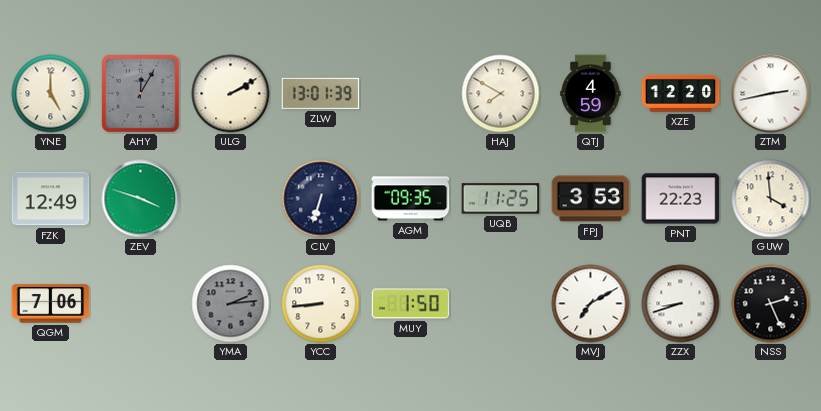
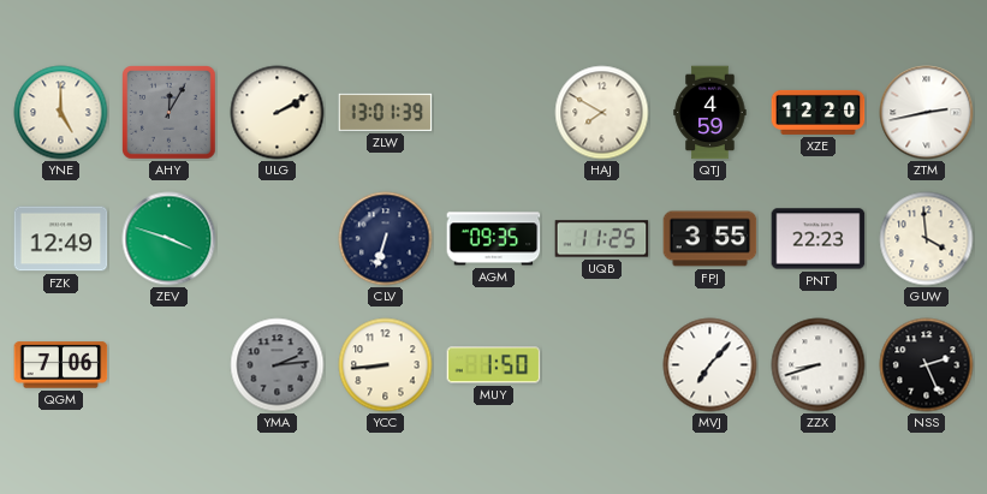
FPJ: 3:53 -> 3:55 (710, 239)
MVJ: 7:10 -> 7:07 (710, 365)
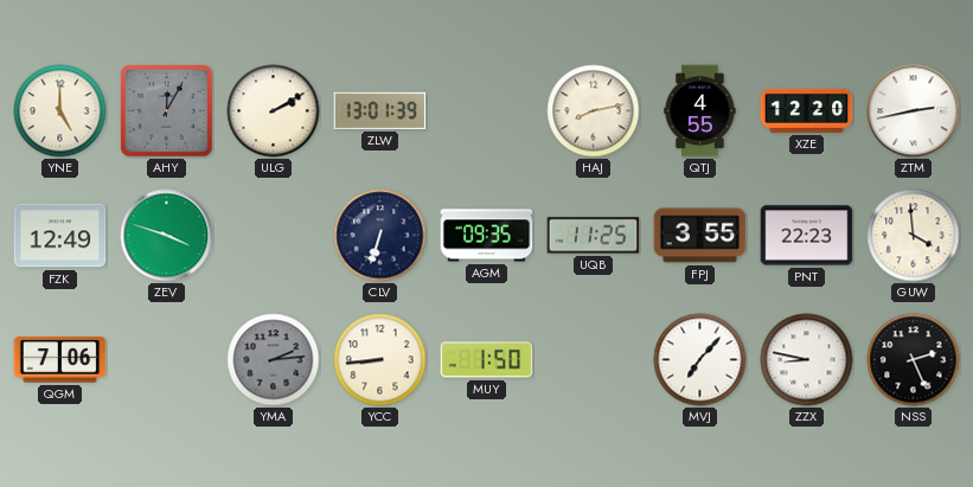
HAJ: 7:50 -> 8:13 (594, 111)
QTJ: 4:59 -> 4:55 (700, 111)
ZZX: 8:42 -> 8:47 (807, 360)
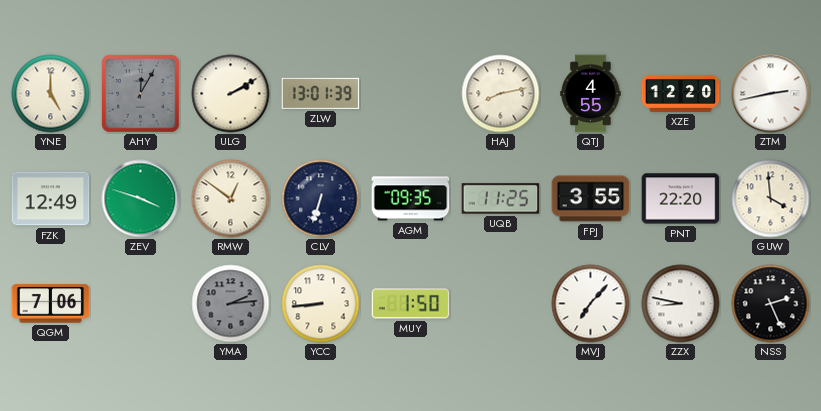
RMW: none -> 12:51 (231, 199)
PNT: 22:23 -> 22:20 (681, 199)
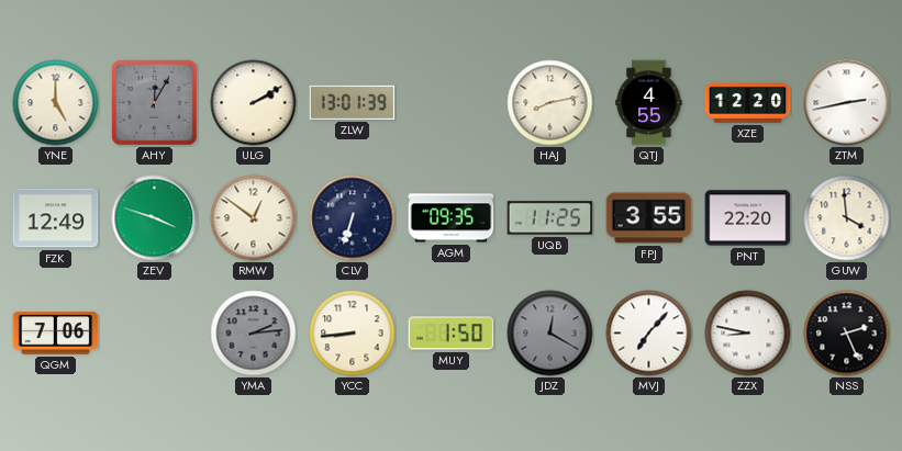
JDZ: none -> 12:20 (550, 334)
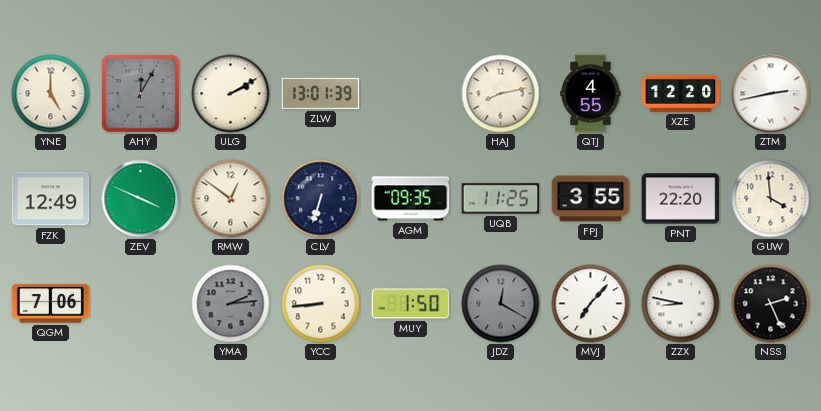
ZEV: 3:48 -> 3:49 (141, 199)
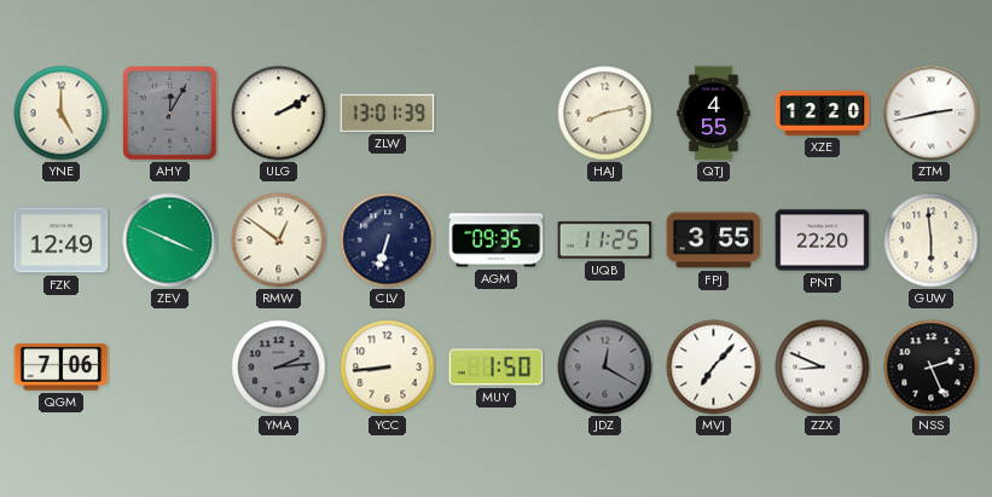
GUW: 3:59 -> 5:59 (932, 241)
ZZX: 8:47 -> 8:49 (823, 368)
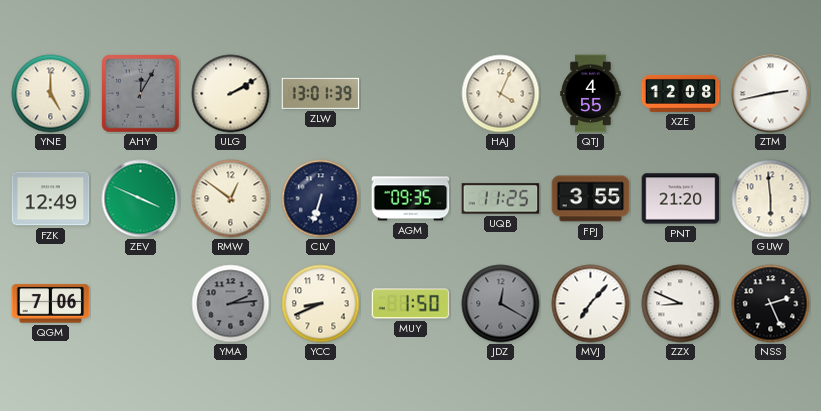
HAJ: 8:13 -> 4:04 (501, 94)
XZE: 12:20 -> 12:08 (681, 93)
PNT: 22:20 -> 21:20 (681, 199)
YCC: 8:44 -> 8:41 (321, 304)
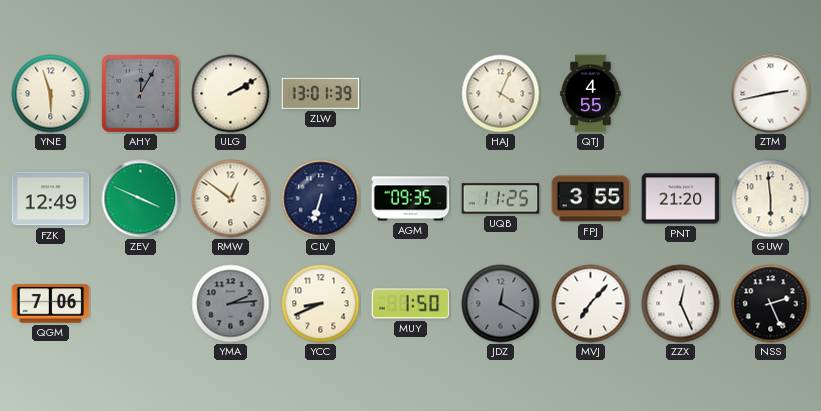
YNE: 5:00 -> 5:57 (51, 94)
XZE: 12:08 -> none (681, 93)
ZZX: 8:49 -> 12:26 (681, 304)
